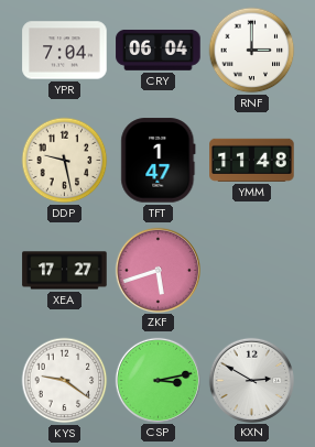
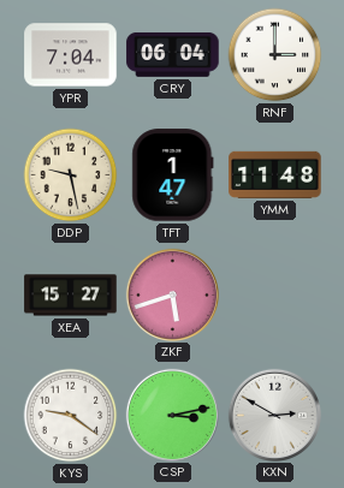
XEA: 17:27 -> 15:27 (71, 296)
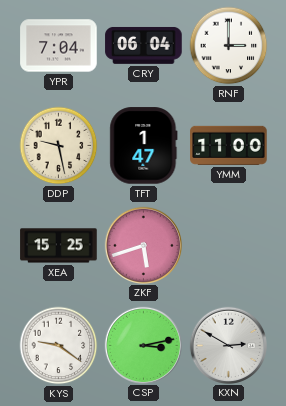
YMM: 11:48 -> 11:00 (229, 145)
XEA: 15:27 -> 15:25 (59, 246)
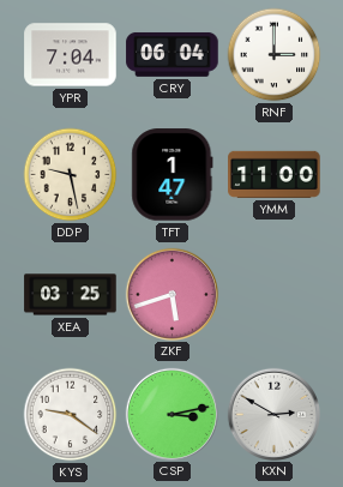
XEA: 15:25 -> 03:25 (71, 295)
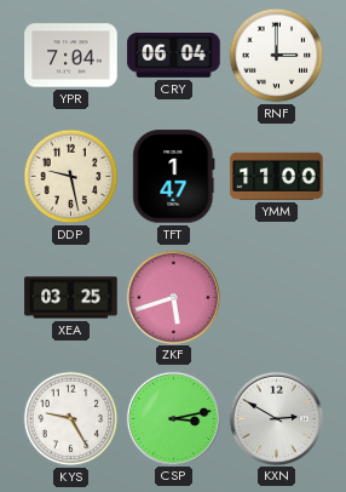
KYS: 9:21 -> 9:25 (71, 419)
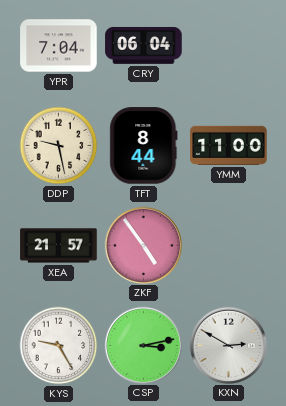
RNF: 3:00 -> none (277, 56)
TFT: 1:47 -> 8:44 (144, 146)
XEA: 03:25 -> 21:57 (59, 246)
ZKF: 5:42 -> 4:54 (143, 245)
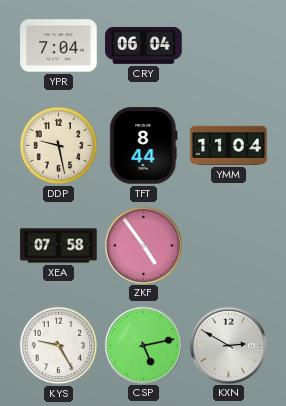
YMM: 11:00 -> 11:04 (229, 145)
XEA: 21:57 -> 07:58 (59, 246)
CSP: 3:13 -> 5:13 (143, 345)
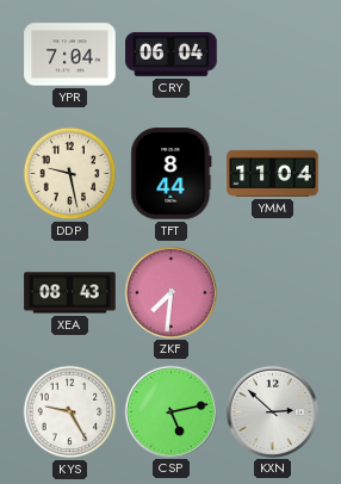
XEA: 07:58 -> 08:43 (70, 293)
ZKF: 4:54 -> 7:31 (170, 292)
KXN: 2:50 -> 2:52 (272, 411)
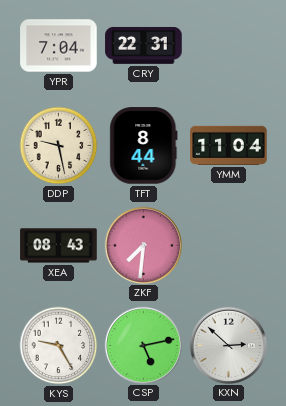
CRY: 06:04 -> 22:31 (144, 45)
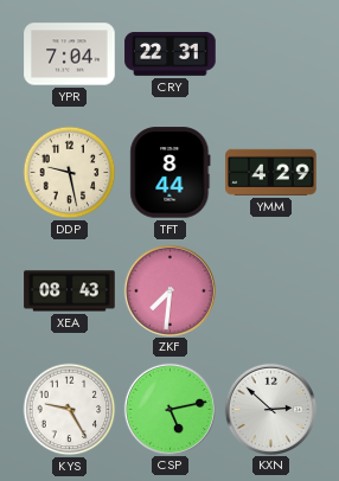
YMM: 11:04 -> 4:29 (271, 172)
